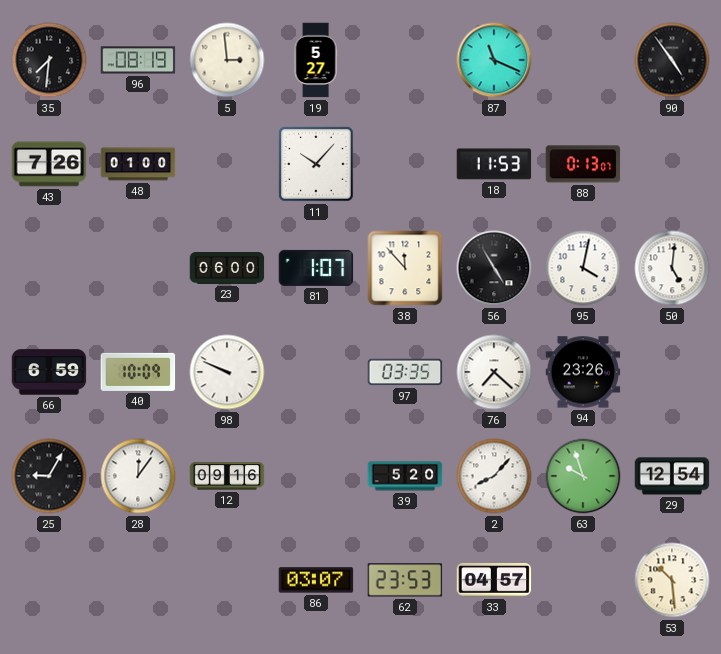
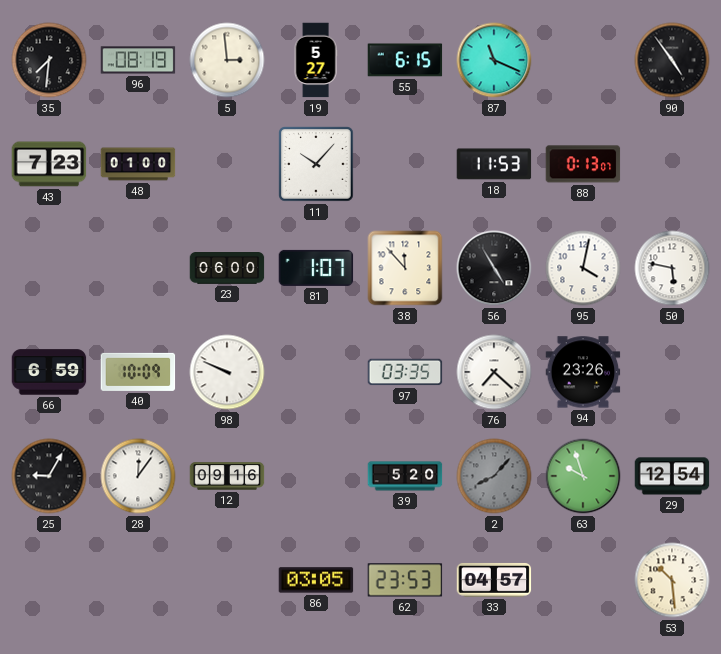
55: none -> 6:15 (405, 60)
43: 7:26 -> 7:23 (49, 164)
50: 5:01 -> 5:47 (672, 268)
2 dial: white -> grey (494, 476)
86: 03:07 -> 03:05 (316, 580)
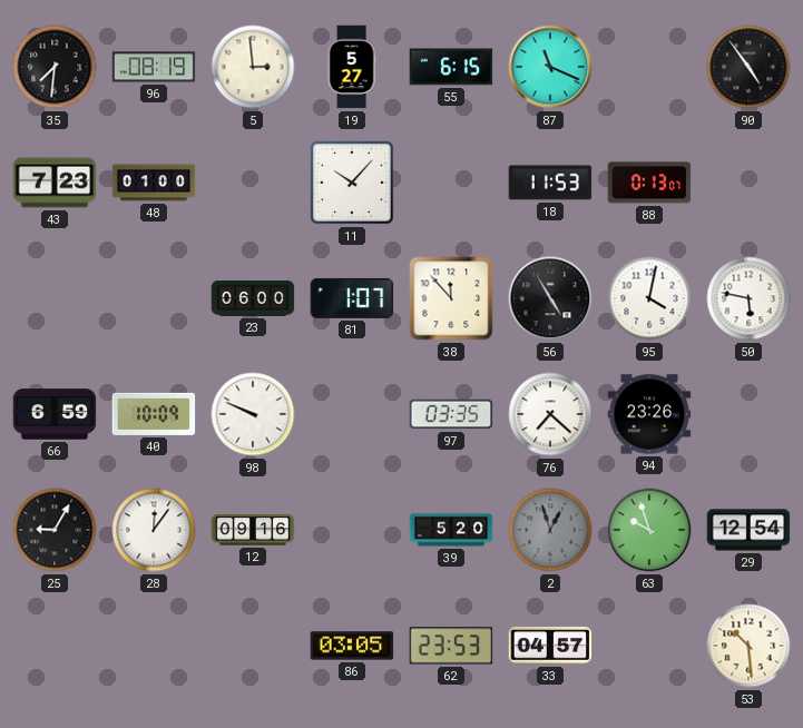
2: 8:07 -> 12:57 (550, 530)
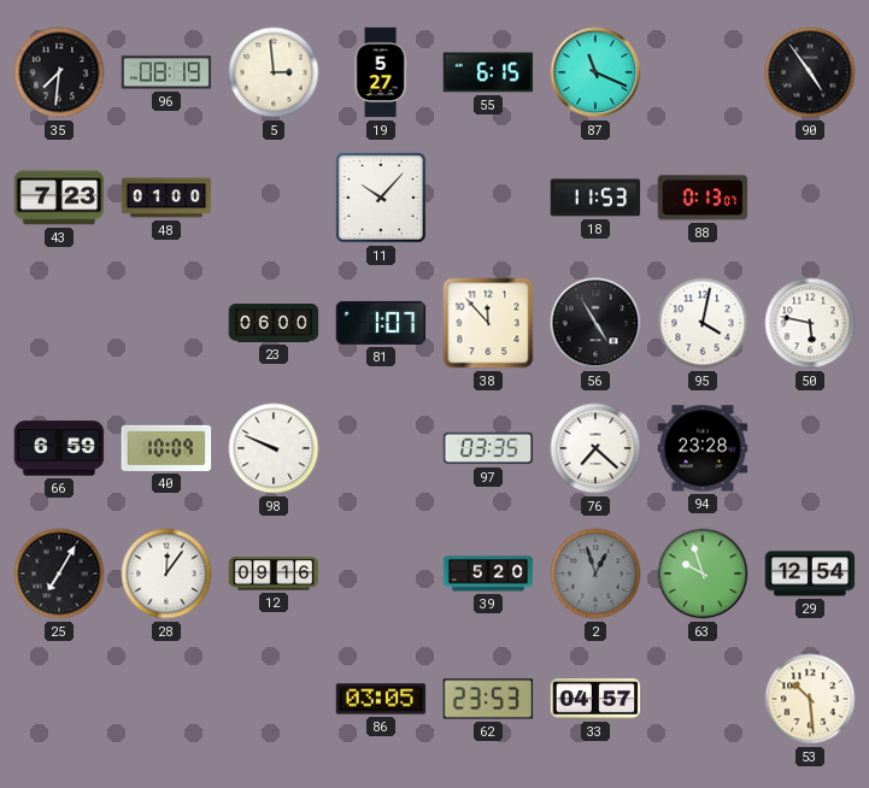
94: 23:26 -> 23:28 (703, 448)
25: 9:05 -> 7:05 (59, 574)
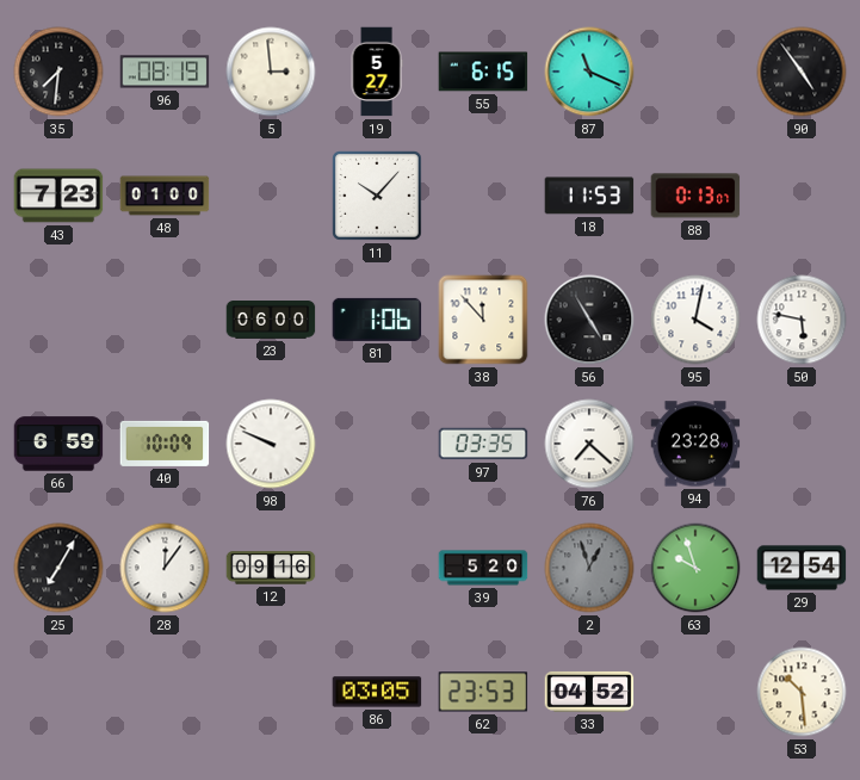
81: 1:07 -> 1:06 (377, 320)
33: 04:57 -> 04:52 (589, 692)
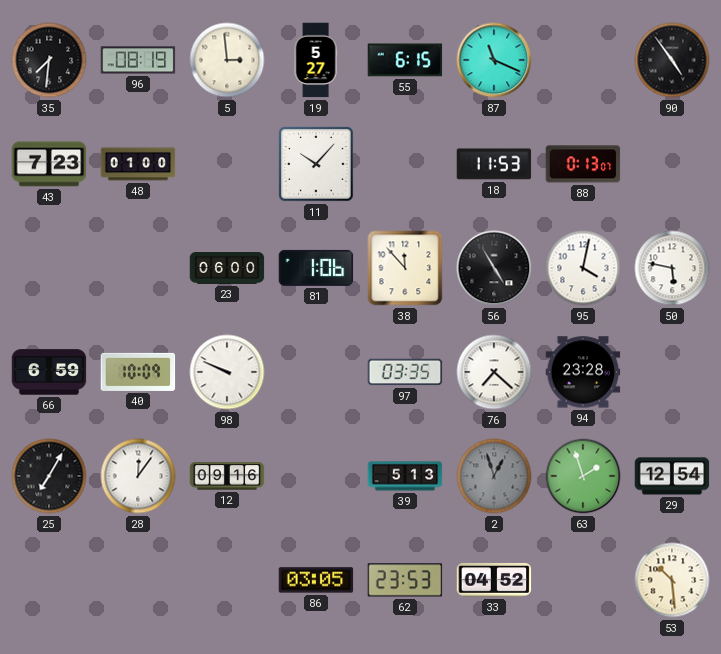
39: 5:20 -> 5:13 (405, 476)
63: 9:57 -> 1:57 (583, 476)
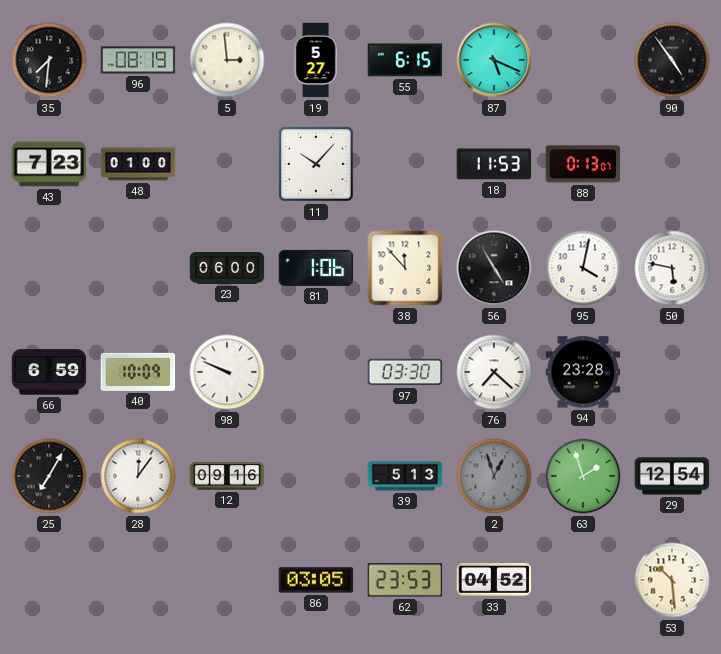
87: 11:19 -> 5:19 (494, 60)
97: 03:35 -> 03:30 (405, 372)
